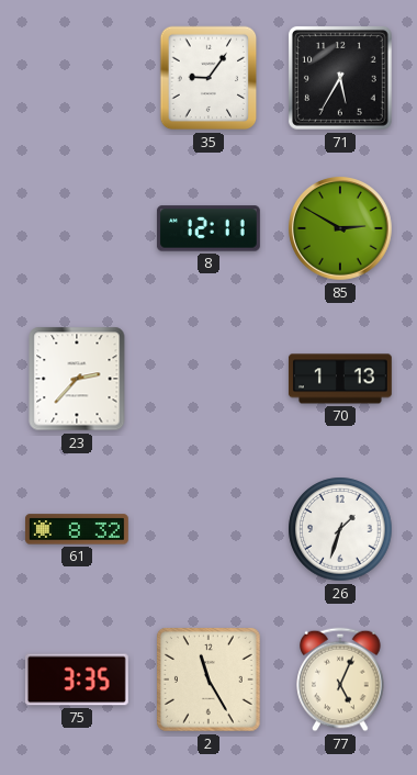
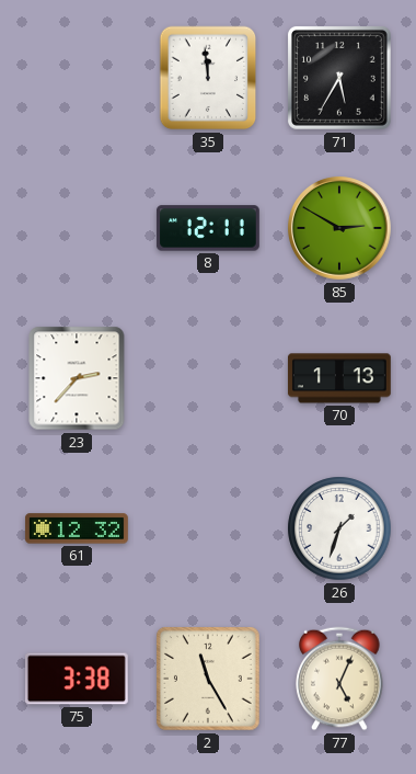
35: 9:06 -> 11:59 (208, 78)
61: 8:32 -> 12:32 (77, 528)
75: 3:35 -> 3:38 (77, 679)
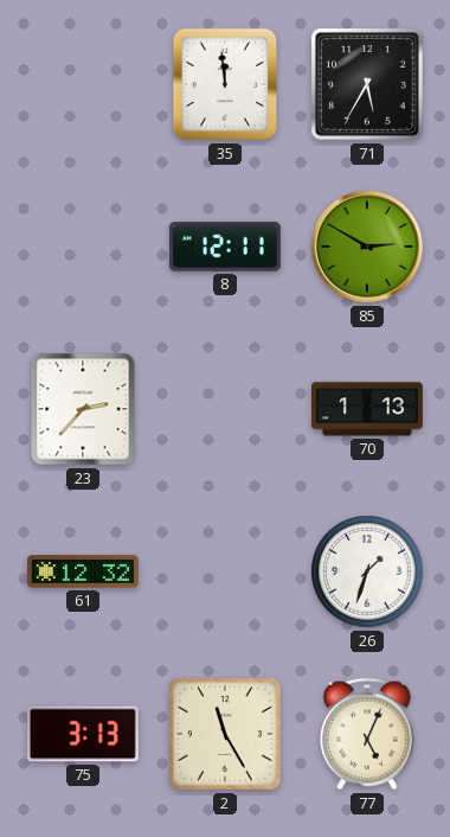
75: 3:38 -> 3:13 (83, 734)
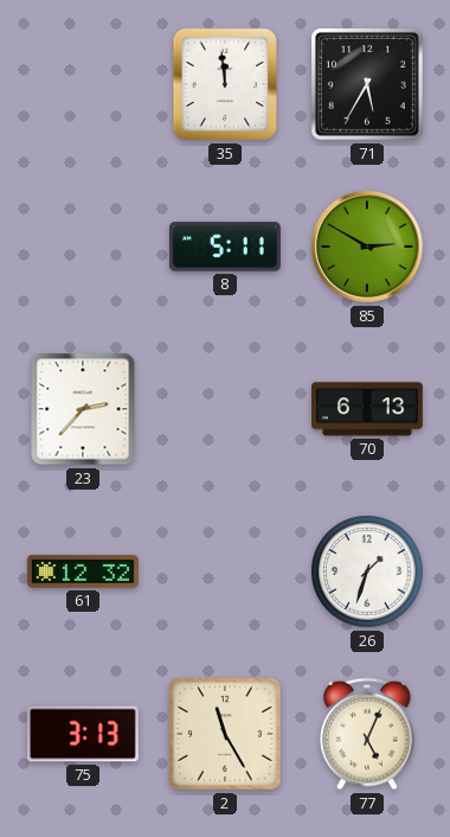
8: 12:11 -> 5:11 (225, 247)
70: 1:13 -> 6:13 (367, 409)
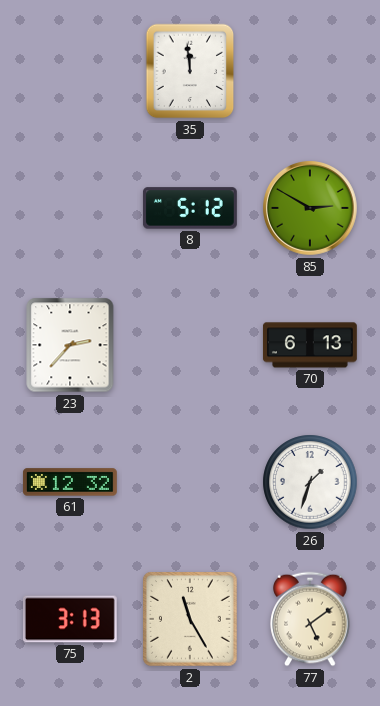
71: 5:35 -> none (367, 84)
8: 5:11 -> 5:12 (190, 208)
77: 5:04 -> 5:09 (310, 619)
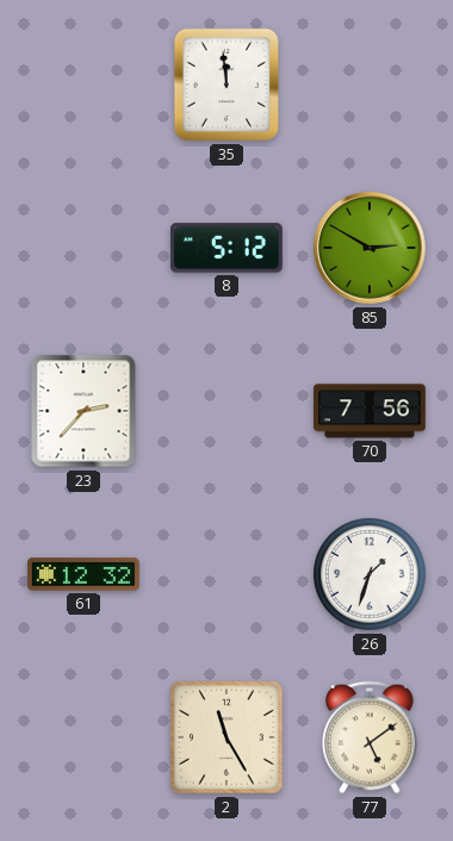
70: 6:13 -> 7:56 (370, 411)
75: 3:13 -> none (70, 619)
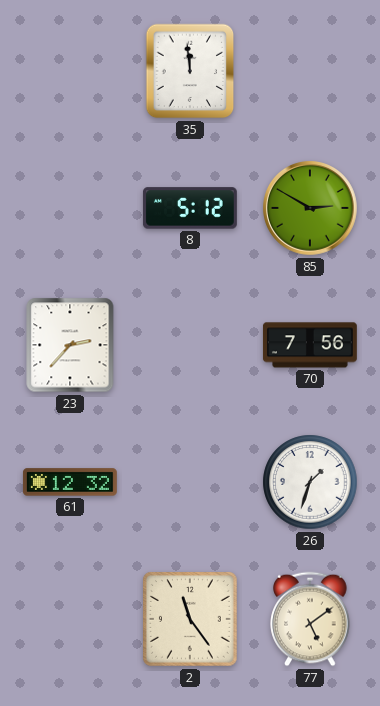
2: 11:25 -> 11:24 (190, 619)
